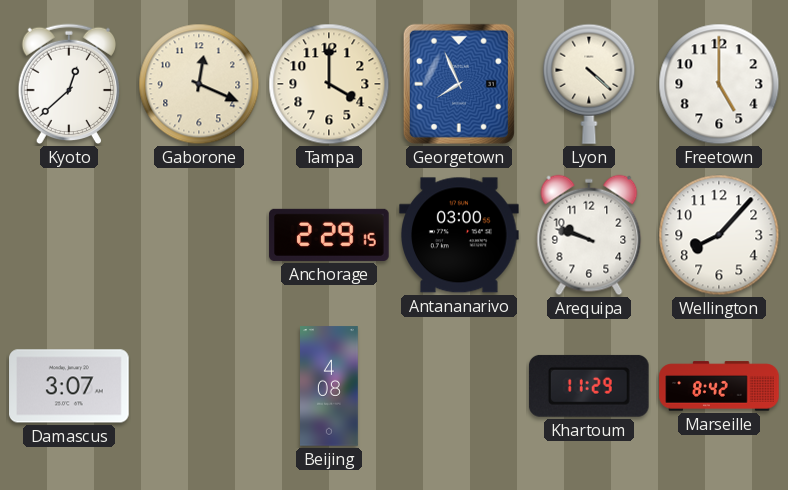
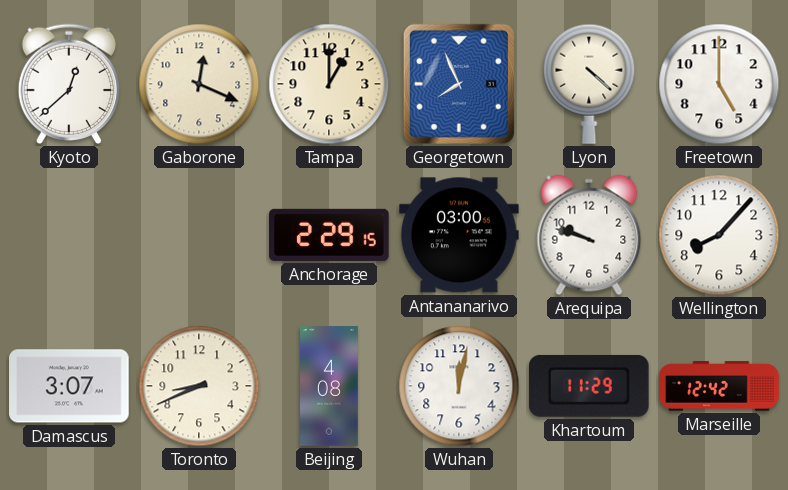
Tampa: 4:00 -> 1:00 (329, 84)
Toronto: none -> 8:41 (199, 386)
Wuhan: none -> 12:02 (459, 386)
Marseille: 8:42 -> 12:42 (719, 386)
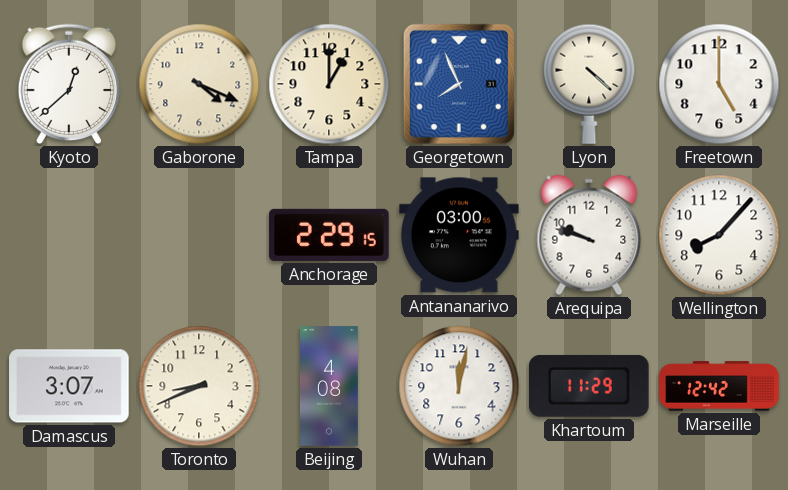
Gaborone: 12:19 -> 4:19 (199, 84)
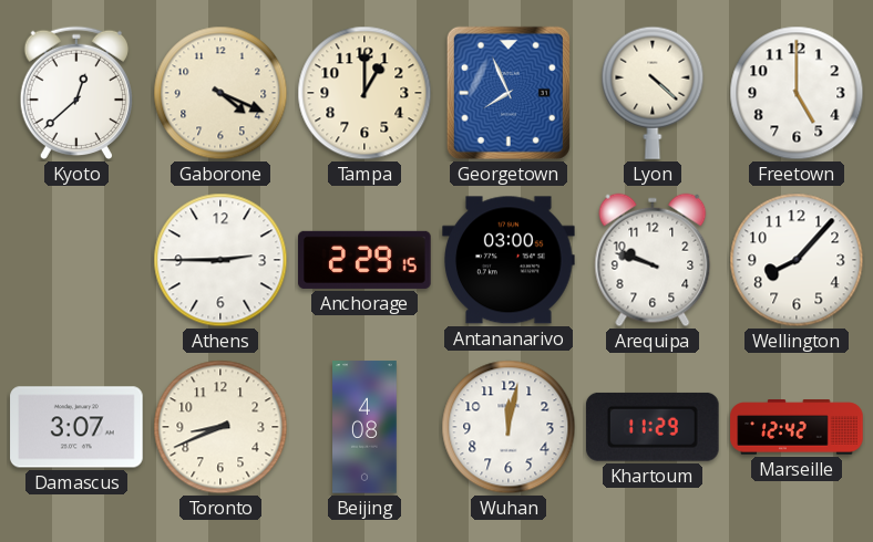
Athens: none -> 2:45 (220, 260)
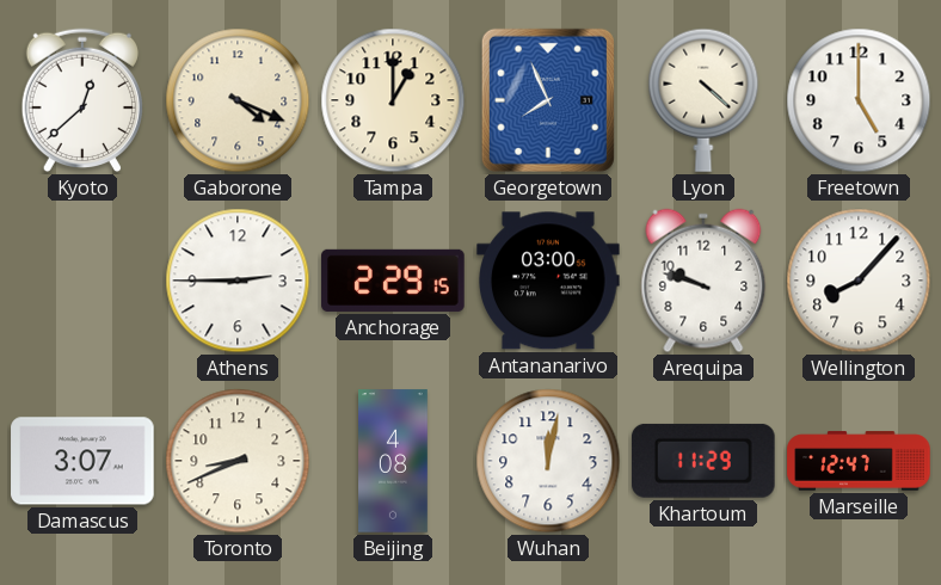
Marseille: 12:42 -> 12:47 (859, 461)
